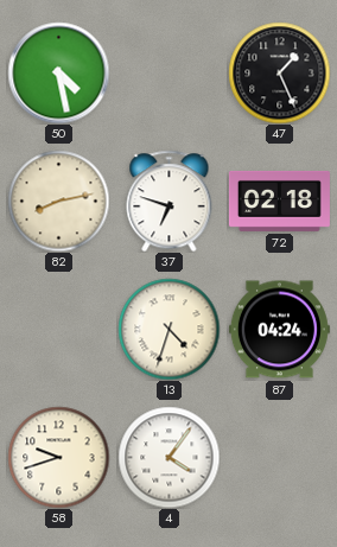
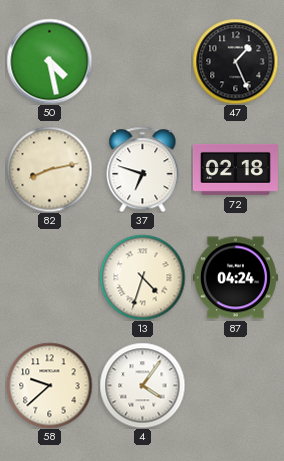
58: 9:42 -> 9:38 (49, 385)
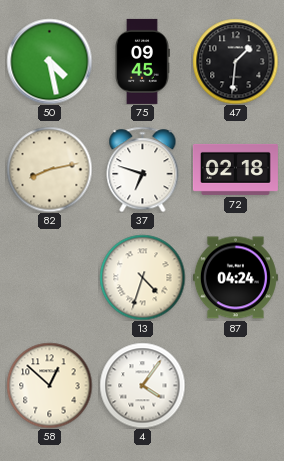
75: none -> 09:45 (143, 61)
47: 1:26 -> 1:31 (235, 61)
58: 9:38 -> 12:52 (49, 385)
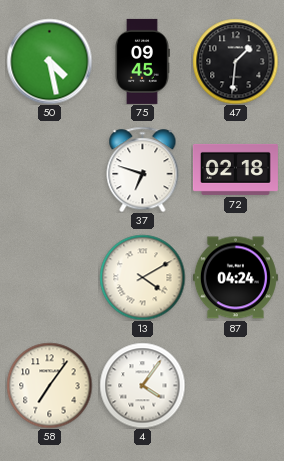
82: 8:13 -> none (49, 169)
13: 4:33 -> 4:10 (142, 277)
58: 12:52 -> 7:06 (49, 385)
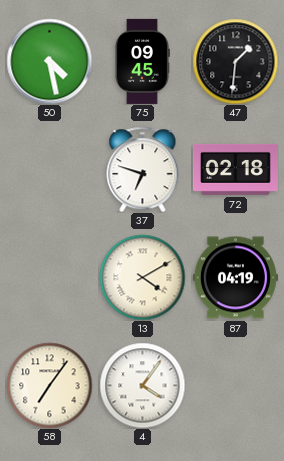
87: 04:24 -> 04:19 (235, 278)
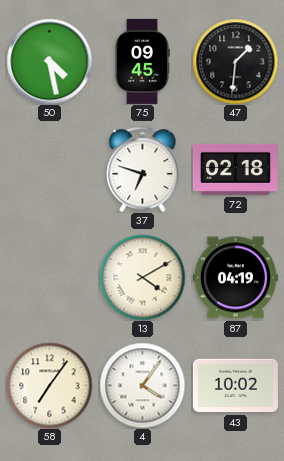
43: none -> 10:02 (235, 386)
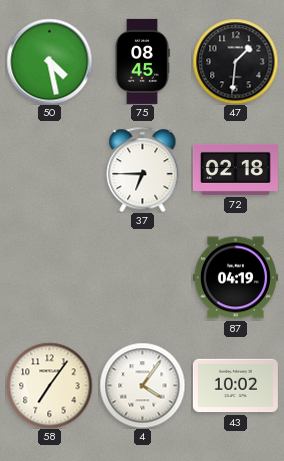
75: 09:45 -> 08:45 (143, 61)
37: 6:48 -> 6:45 (143, 169)
13: 4:10 -> none (142, 277)
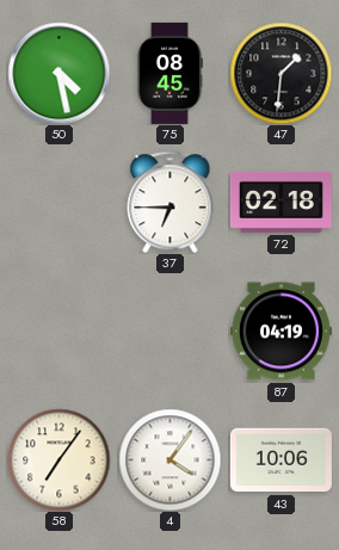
43: 10:02 -> 10:06 (281, 461)
